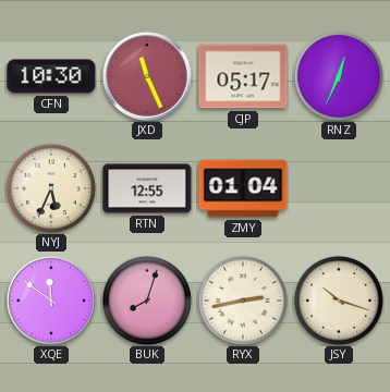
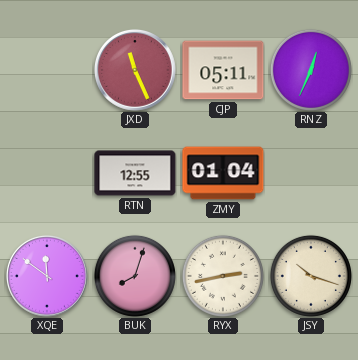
CFN: 10:30 -> none (51, 76)
CJP: 05:17 -> 05:11 (223, 70)
NYJ: 5:34 -> none (51, 188)
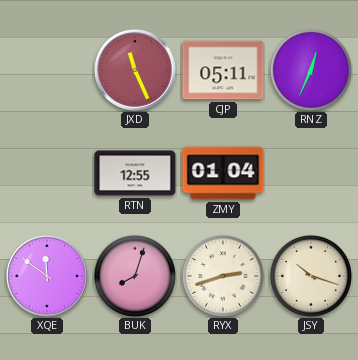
RYX: 2:43 -> 2:42 (223, 276)
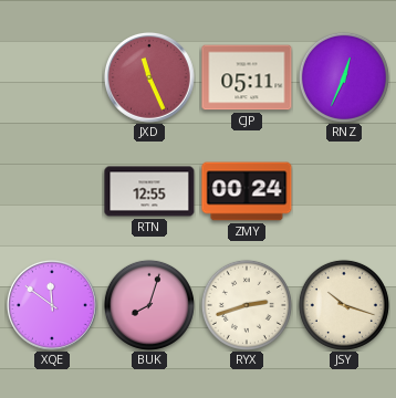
ZMY: 01:04 -> 00:24 (247, 191)
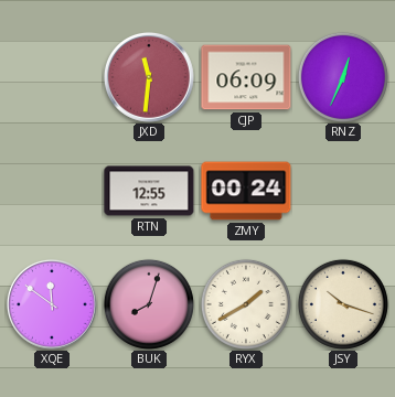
JXD: 11:26 -> 11:31 (150, 78)
CJP: 05:11 -> 06:09 (246, 77)
RYX: 2:42 -> 1:40 (246, 304)
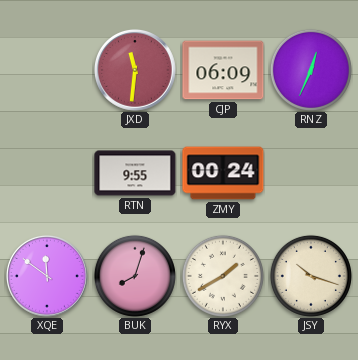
RTN: 12:55 -> 9:55 (135, 173)
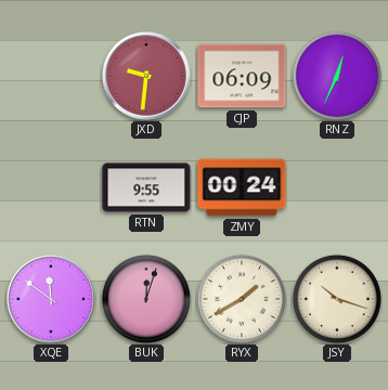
JXD: 11:31 -> 9:31 (147, 77)
BUK: 8:03 -> 12:03 (146, 299)
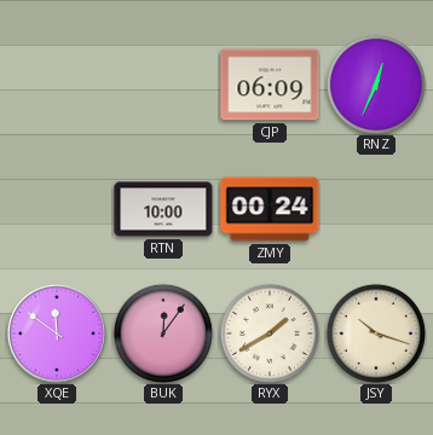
JXD: 9:31 -> none (147, 77)
RTN: 9:55 -> 10:00 (163, 209)
BUK: 12:03 -> 12:06 (163, 333)
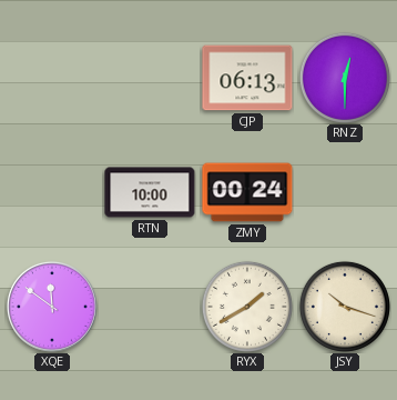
CJP: 06:09 -> 06:13 (247, 78)
RNZ: 12:34 -> 12:30 (345, 78)
BUK: 12:06 -> none (163, 333)
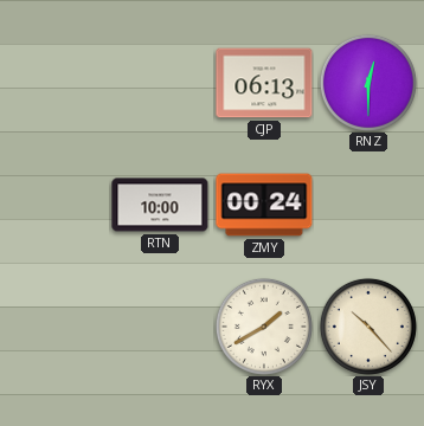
XQE: 11:51 -> none (53, 308)
JSY: 10:18 -> 10:23 (368, 327)
